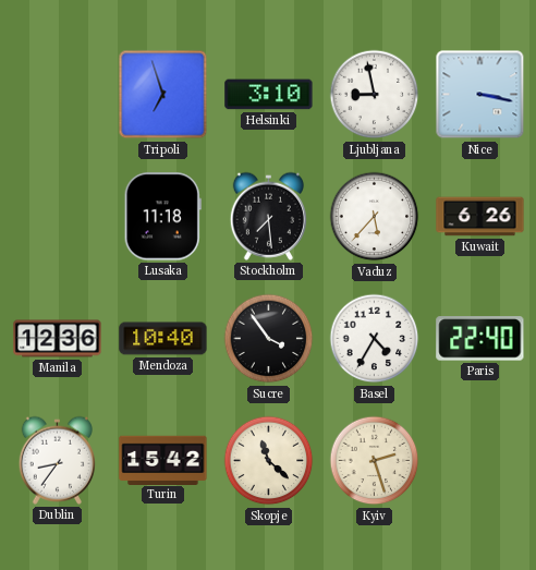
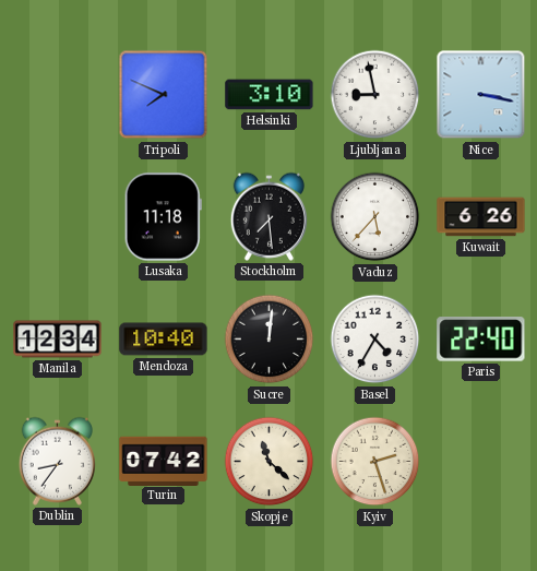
Tripoli: 6:57 -> 7:49 (164, 95)
Manila: 12:36 -> 12:34 (58, 340)
Sucre: 3:54 -> 12:01 (270, 340)
Turin: 15:42 -> 07:42 (164, 461)
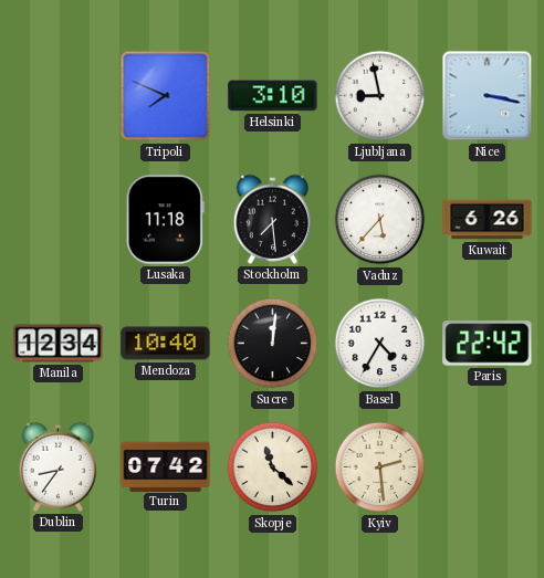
Paris: 22:40 -> 22:42 (488, 344)
Kyiv: 2:27 -> 2:29 (380, 467)
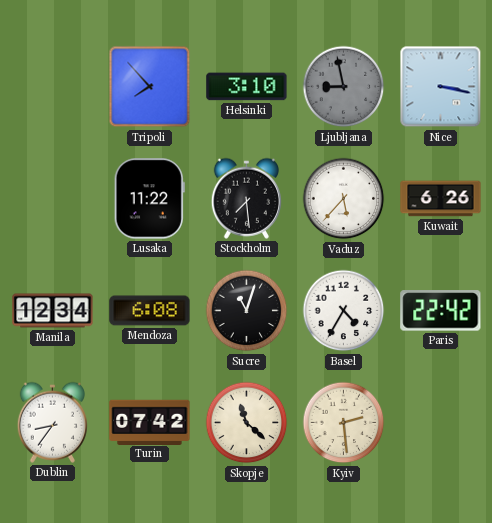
Tripoli: 7:49 -> 7:53 (150, 87)
Ljubljana dial: white -> grey (344, 87)
Lusaka: 11:18 -> 11:22 (149, 199)
Mendoza: 10:40 -> 6:08 (150, 311)
Sucre: 12:01 -> 11:03 (247, 311)
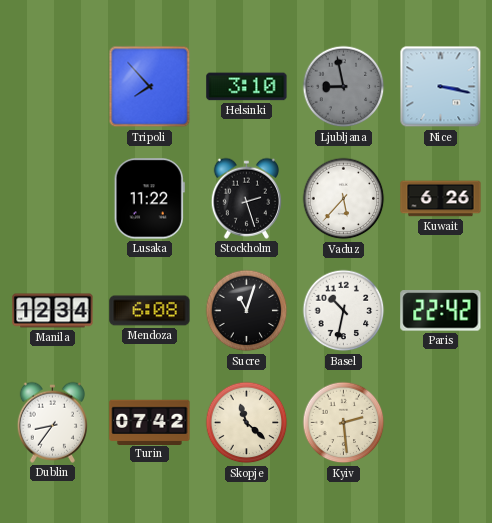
Stockholm: 7:29 -> 2:27 (246, 198)
Basel: 4:35 -> 10:32 (344, 311)
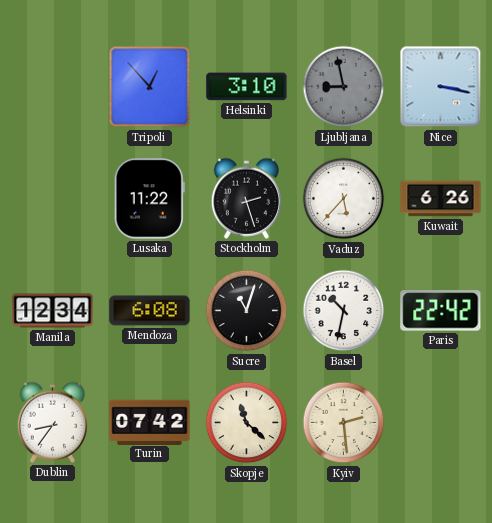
Tripoli: 7:53 -> 12:53 (150, 87)
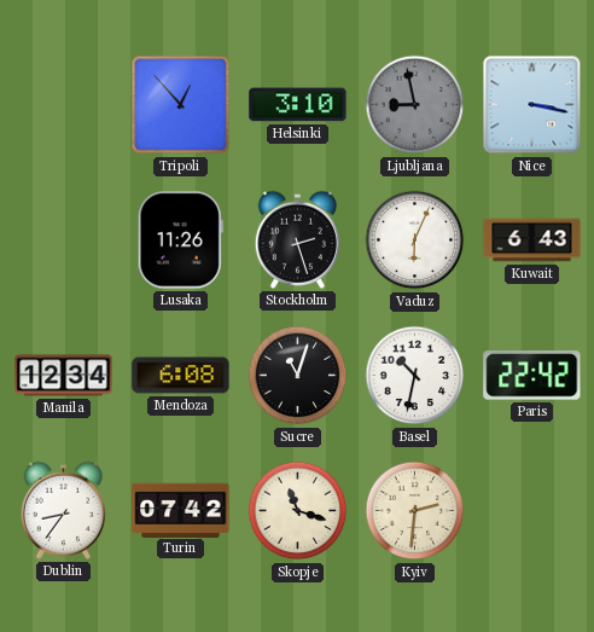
Lusaka: 11:22 -> 11:26 (180, 240)
Vaduz: 5:37 -> 6:04 (415, 240)
Kuwait: 6:26 -> 6:43 (532, 240)
Skopje: 11:22 -> 11:18 (298, 511)
Kyiv: 2:29 -> 2:31 (415, 511)
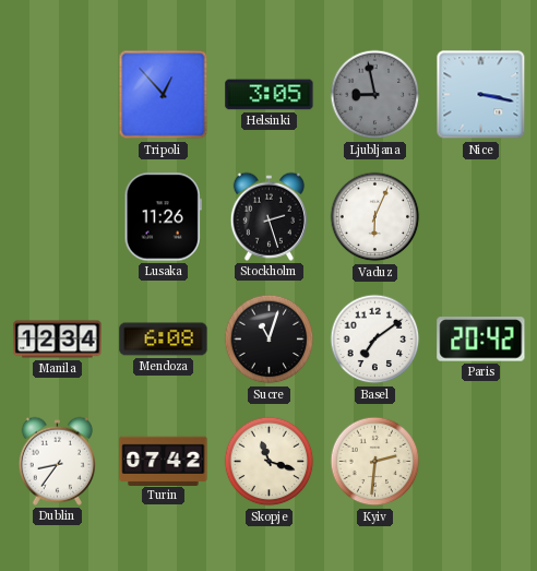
Helsinki: 3:10 -> 3:05 (270, 95)
Kuwait: 6:43 -> none (532, 240)
Basel: 10:32 -> 7:09 (375, 340)
Paris: 22:42 -> 20:42 (481, 340)
